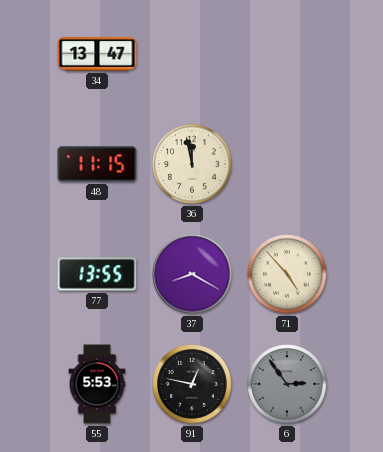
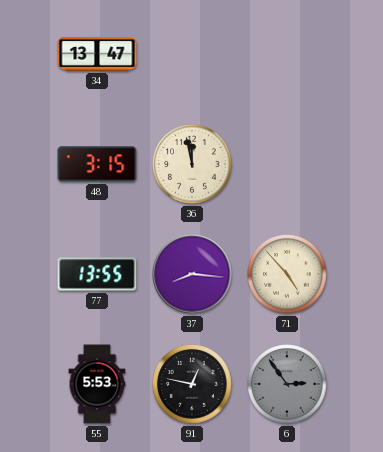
48: 11:15 -> 3:15 (97, 164)
37: 8:20 -> 8:16 (192, 274)
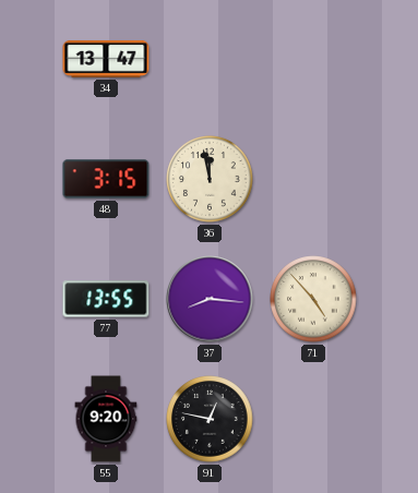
55: 5:53 -> 9:20 (106, 419)
6: 2:54 -> none (287, 384)
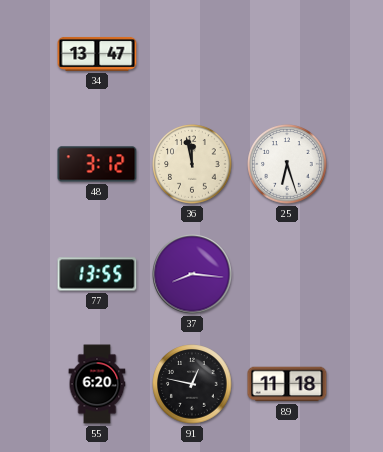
48: 3:15 -> 3:12 (97, 164)
25: none -> 6:27 (287, 164)
71: 4:53 -> none (313, 299)
55: 9:20 -> 6:20 (97, 384)
89: none -> 11:18 (287, 384)
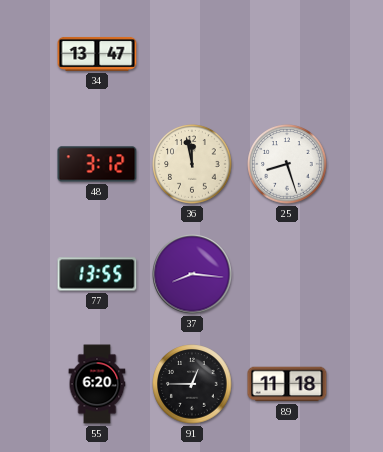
25: 6:27 -> 8:27 (287, 164)
91: 12:47 -> 12:45 (192, 384)
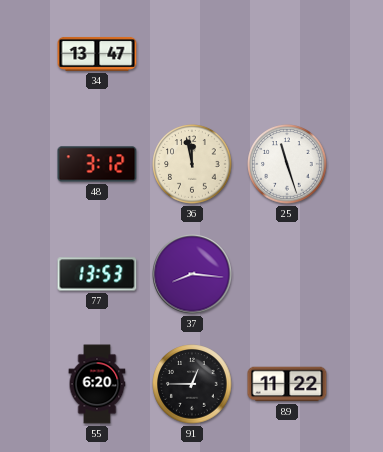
25: 8:27 -> 11:27 (287, 164)
77: 13:55 -> 13:53 (97, 274)
89: 11:18 -> 11:22 (287, 384)
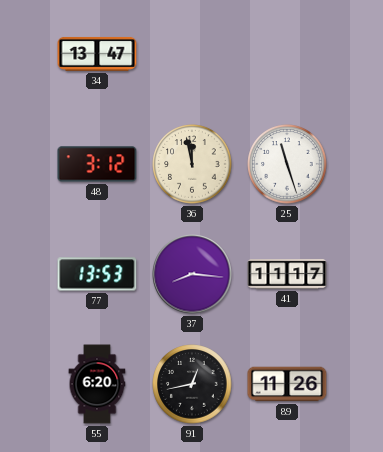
41: none -> 11:17 (287, 274)
91: 12:45 -> 12:43 (192, 384)
89: 11:22 -> 11:26 (287, 384)
